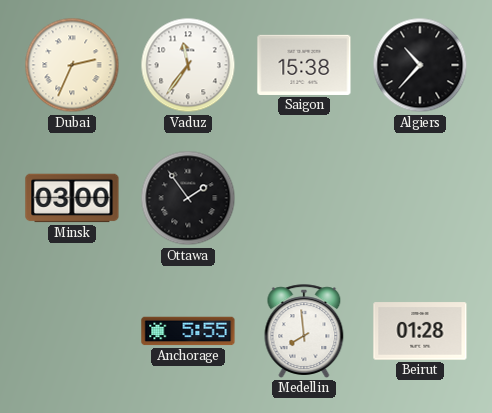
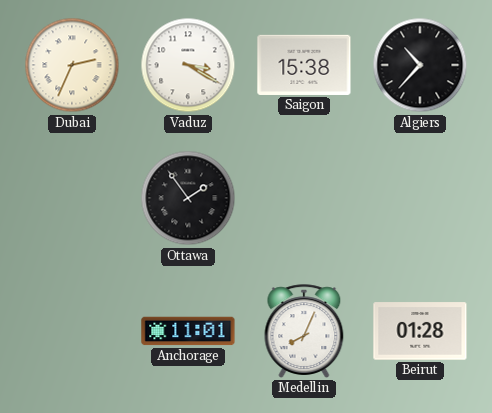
Vaduz: 11:36 -> 3:20 (188, 65)
Minsk: 03:00 -> none (72, 198)
Anchorage: 5:55 -> 11:01 (188, 331)
Medellin: 7:59 -> 8:04 (304, 331)
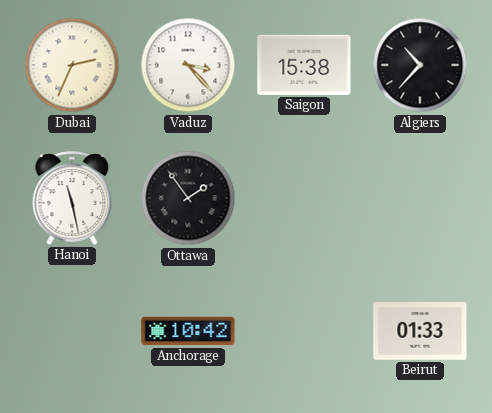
Vaduz: 3:20 -> 3:23 (188, 65)
Hanoi: none -> 11:28 (72, 198)
Anchorage: 11:01 -> 10:42 (188, 331)
Medellin: 8:04 -> none (304, 331)
Beirut: 01:28 -> 01:33 (420, 331)
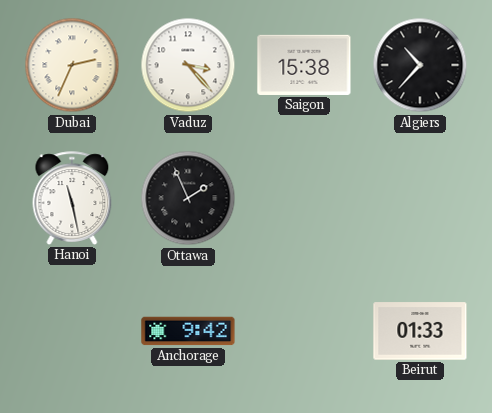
Ottawa: 1:54 -> 1:56 (188, 198)
Anchorage: 10:42 -> 9:42 (188, 331)
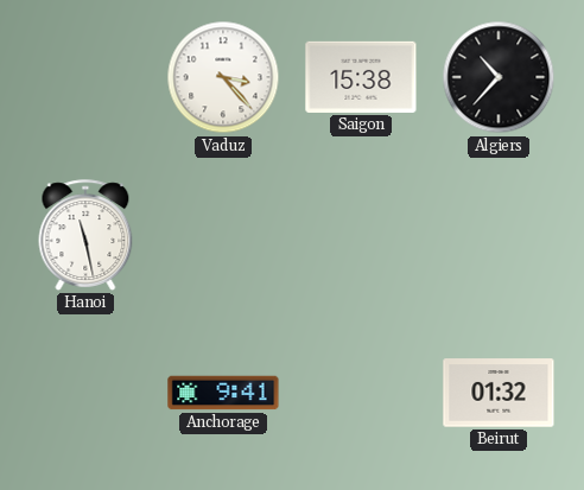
Dubai: 2:34 -> none (72, 65)
Ottawa: 1:56 -> none (188, 198)
Anchorage: 9:42 -> 9:41 (223, 393)
Beirut: 01:33 -> 01:32 (499, 393)
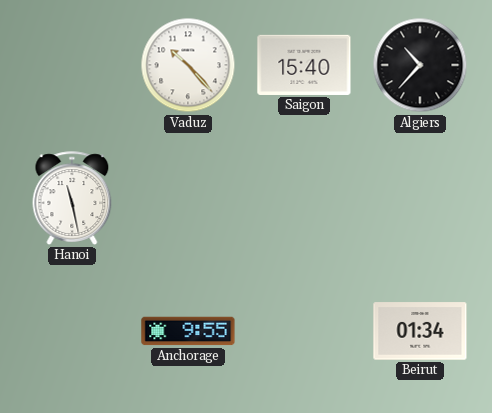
Vaduz: 3:23 -> 10:23 (188, 65)
Saigon: 15:38 -> 15:40 (304, 65)
Anchorage: 9:41 -> 9:55 (188, 331)
Beirut: 01:32 -> 01:34 (420, 331)
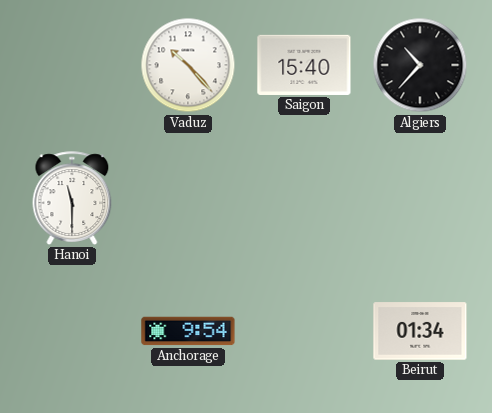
Hanoi: 11:28 -> 11:30 (72, 198)
Anchorage: 9:55 -> 9:54 (188, 331)
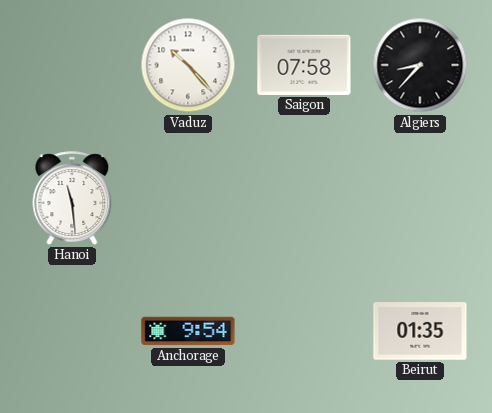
Saigon: 15:40 -> 07:58 (304, 65)
Algiers: 10:37 -> 8:37 (420, 65)
Hanoi: 11:30 -> 11:29 (72, 198)
Beirut: 01:34 -> 01:35 (420, 331)
